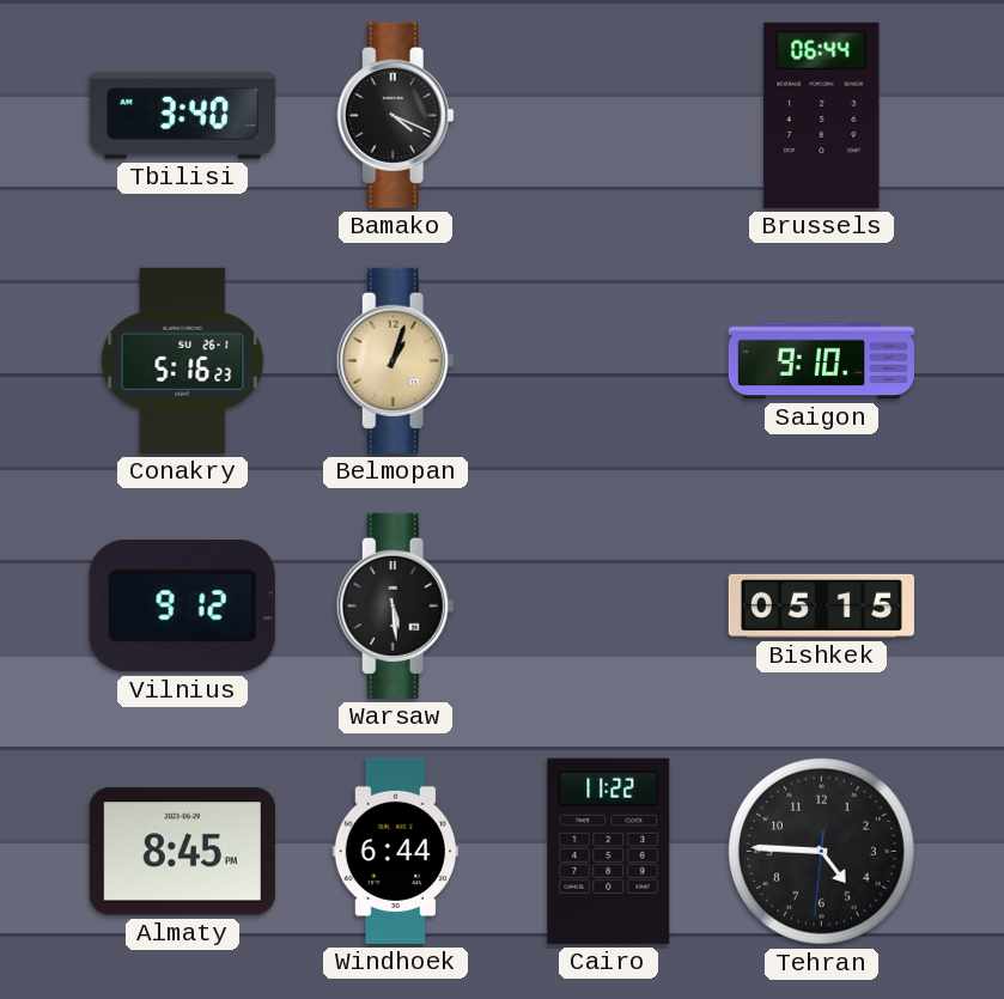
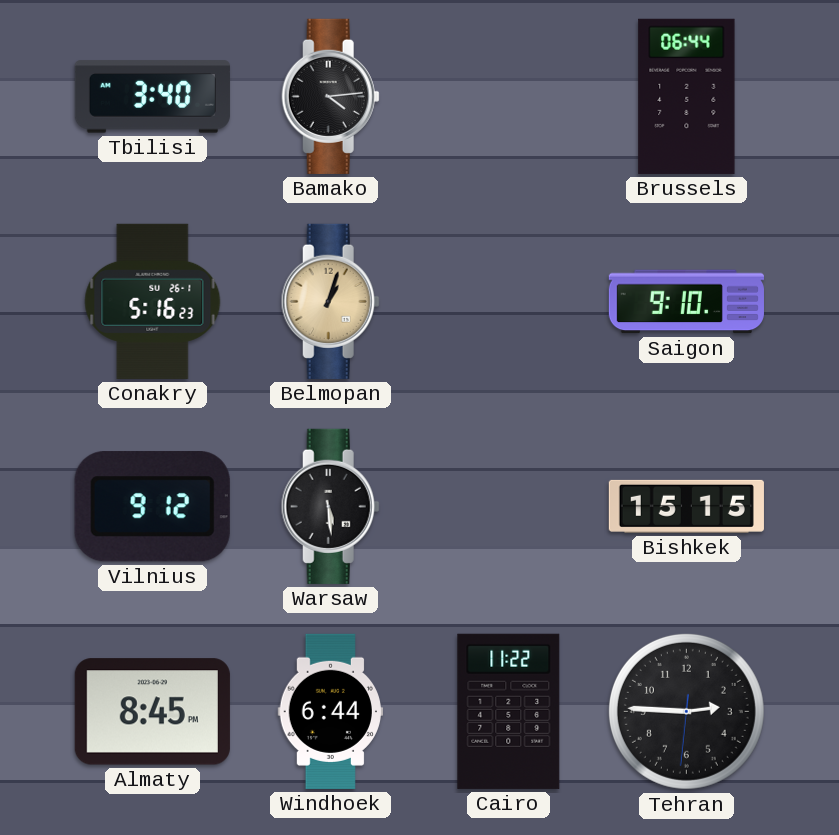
Bamako: 4:19 -> 4:14 (330, 96)
Bishkek: 05:15 -> 15:15 (686, 506)
Tehran: 4:45 -> 2:45 (686, 711)
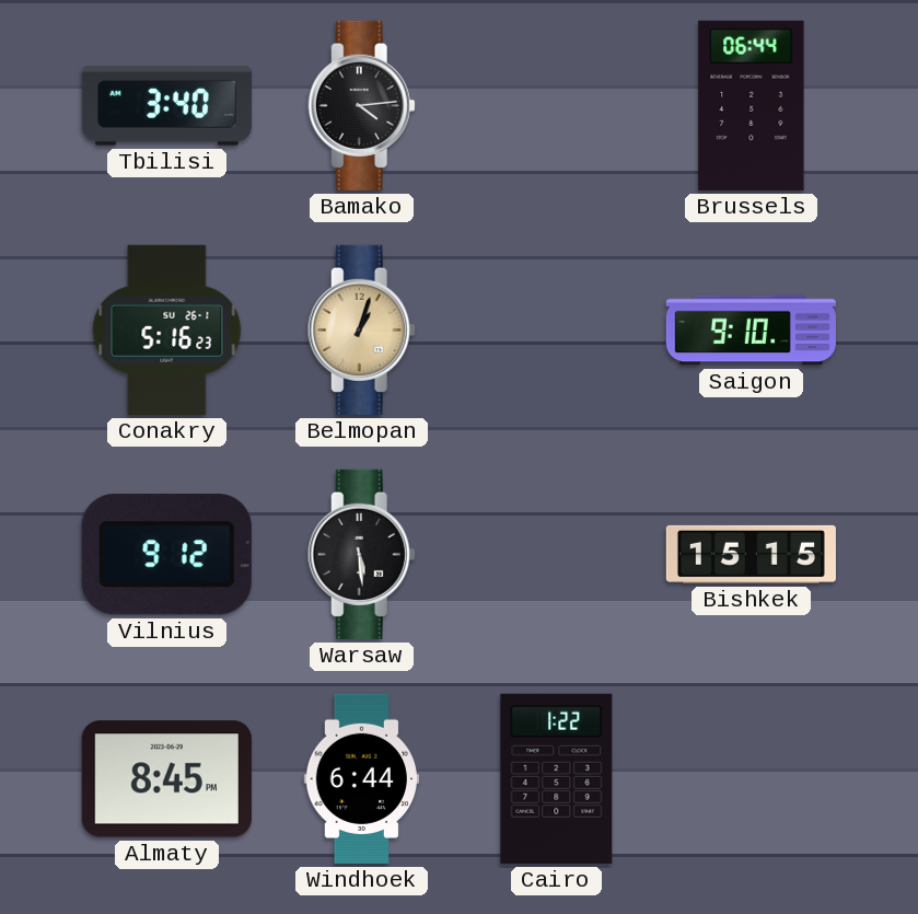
Cairo: 11:22 -> 1:22 (557, 778)
Tehran: 2:45 -> none (686, 711)
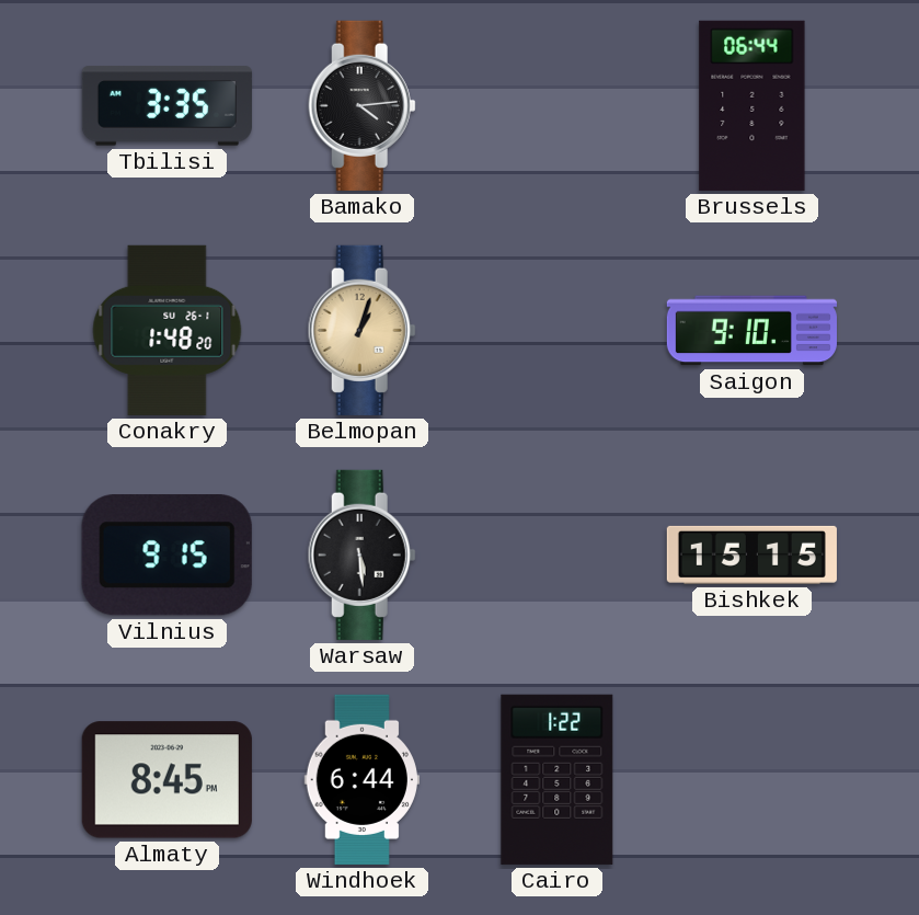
Tbilisi: 3:40 -> 3:35 (166, 106)
Conakry: 5:16 -> 1:48 (168, 330)
Vilnius: 9:12 -> 9:15 (166, 556)
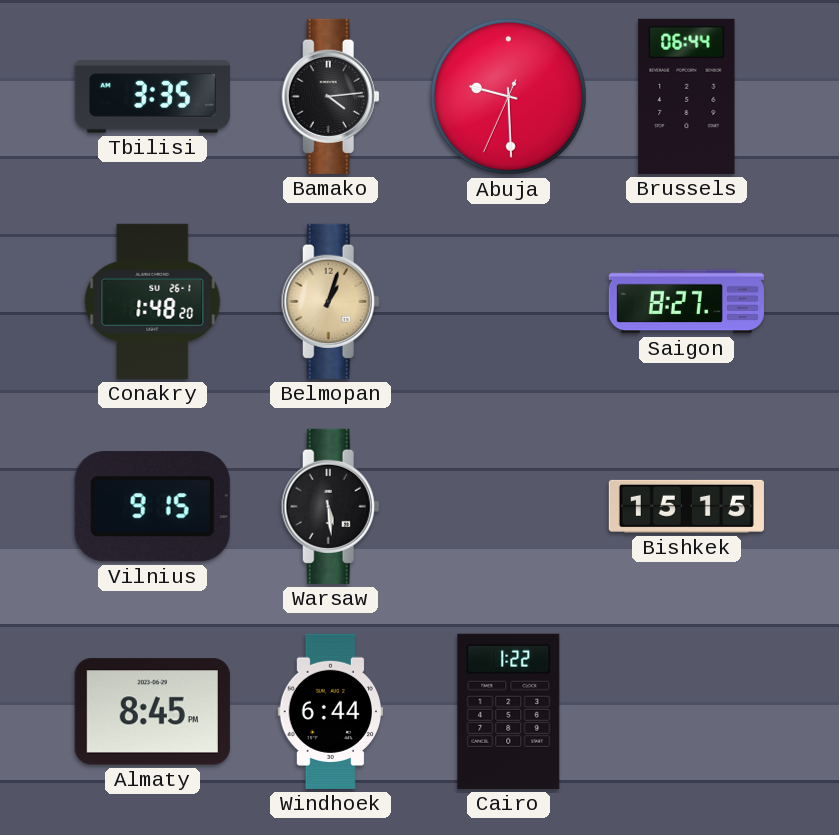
Abuja: none -> 9:29 (508, 96)
Saigon: 9:10 -> 8:27 (686, 302)
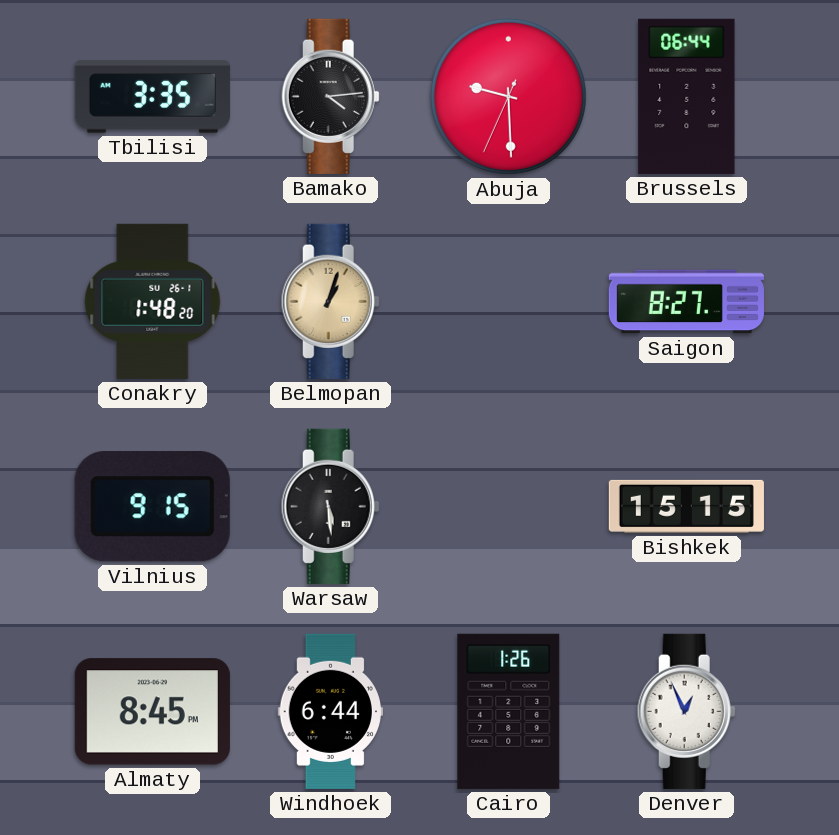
Cairo: 1:22 -> 1:26 (509, 711)
Denver: none -> 12:56 (686, 711)
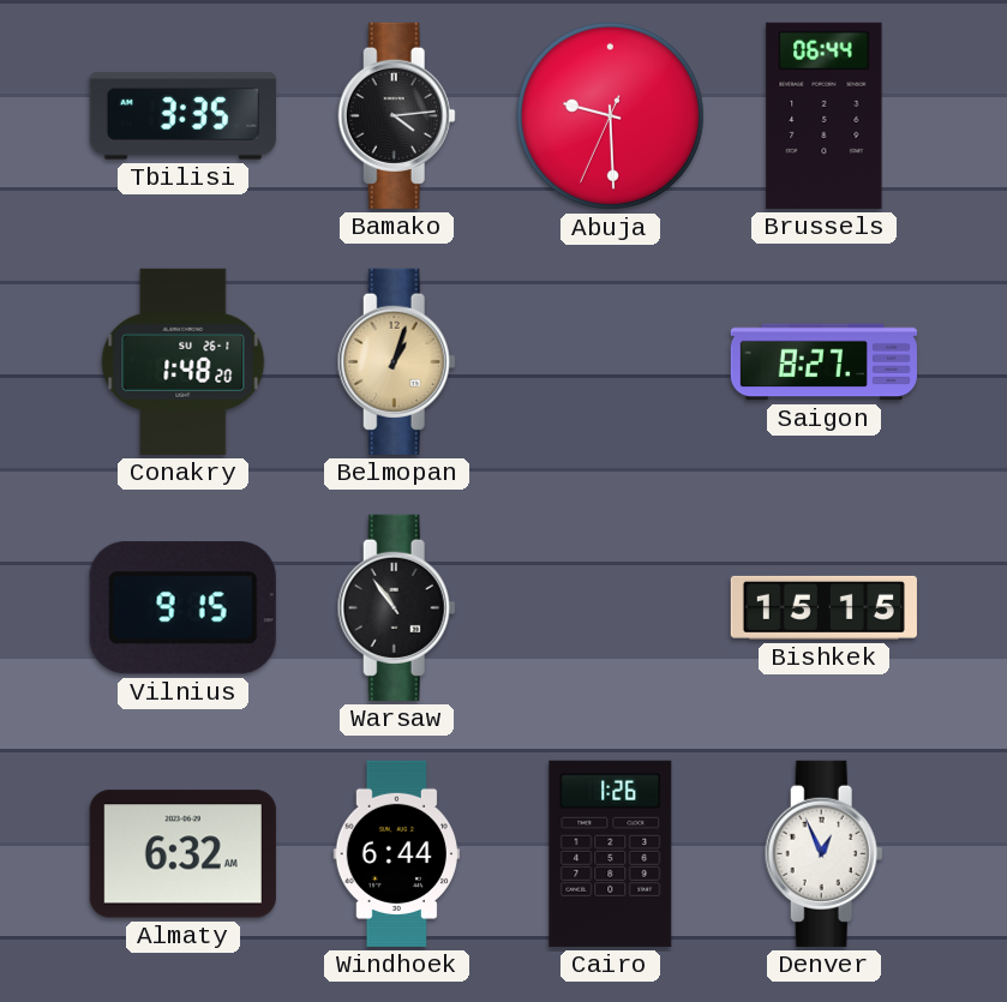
Warsaw: 5:29 -> 10:54 (396, 607)
Almaty: 8:45 -> 6:32 (182, 854)
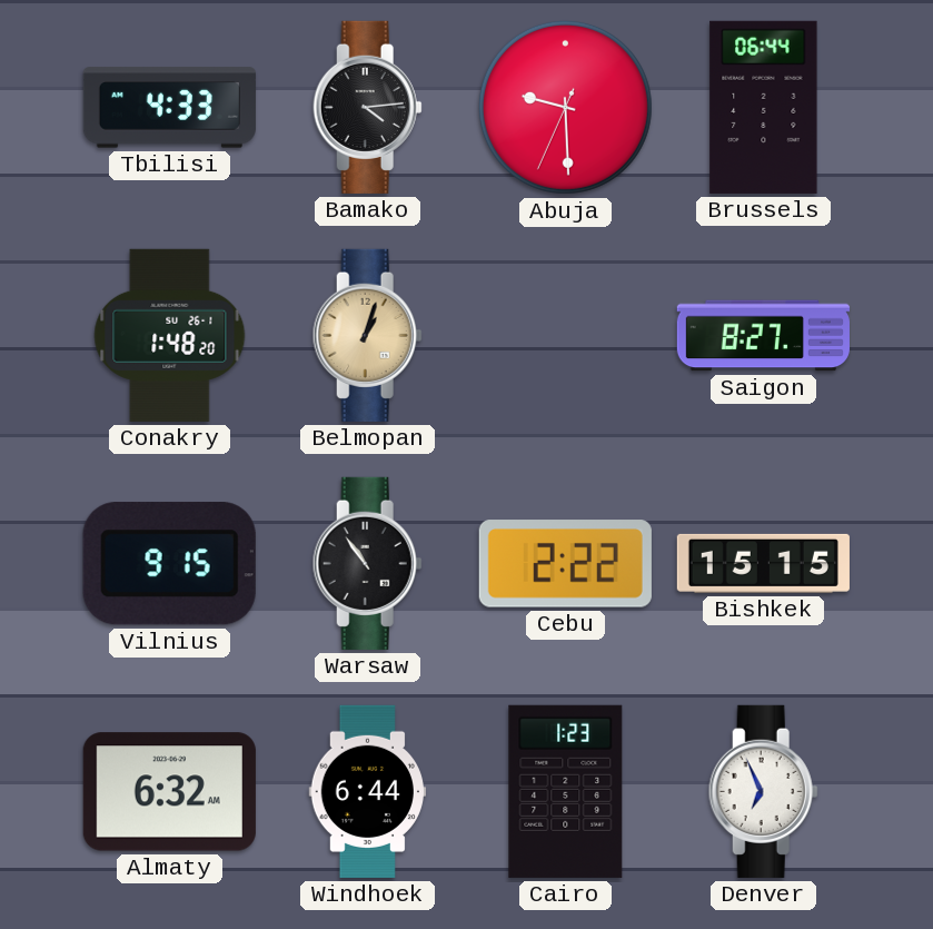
Tbilisi: 3:35 -> 4:33 (169, 108)
Cebu: none -> 2:22 (565, 564)
Cairo: 1:26 -> 1:23 (566, 791)
Denver: 12:56 -> 6:56 (763, 791)
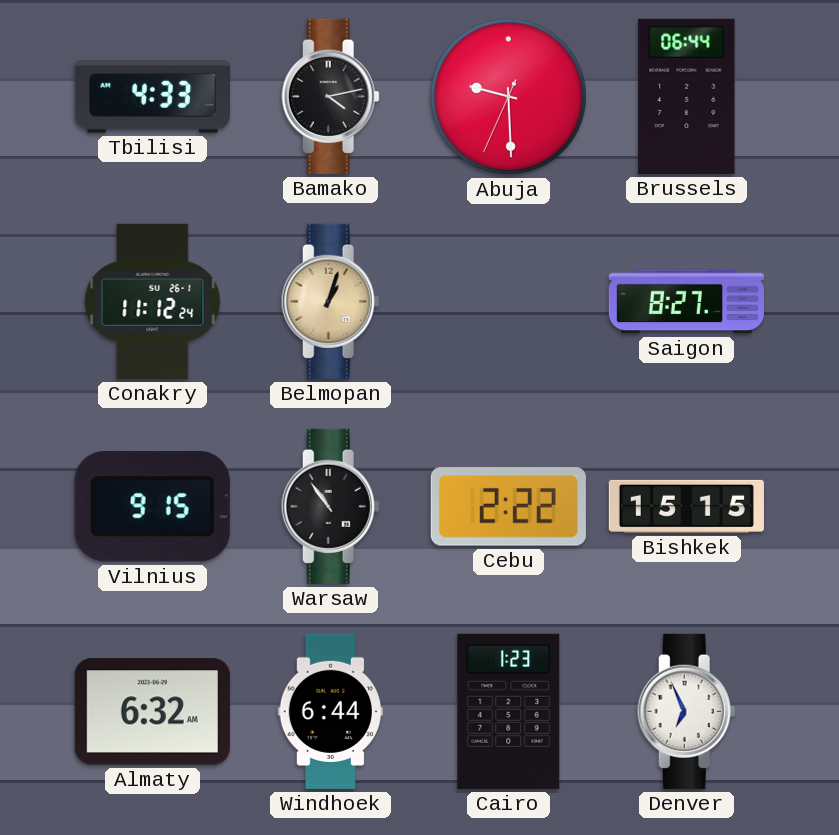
Bamako: 4:14 -> 4:13 (330, 96)
Conakry: 1:48 -> 11:12 (153, 301)
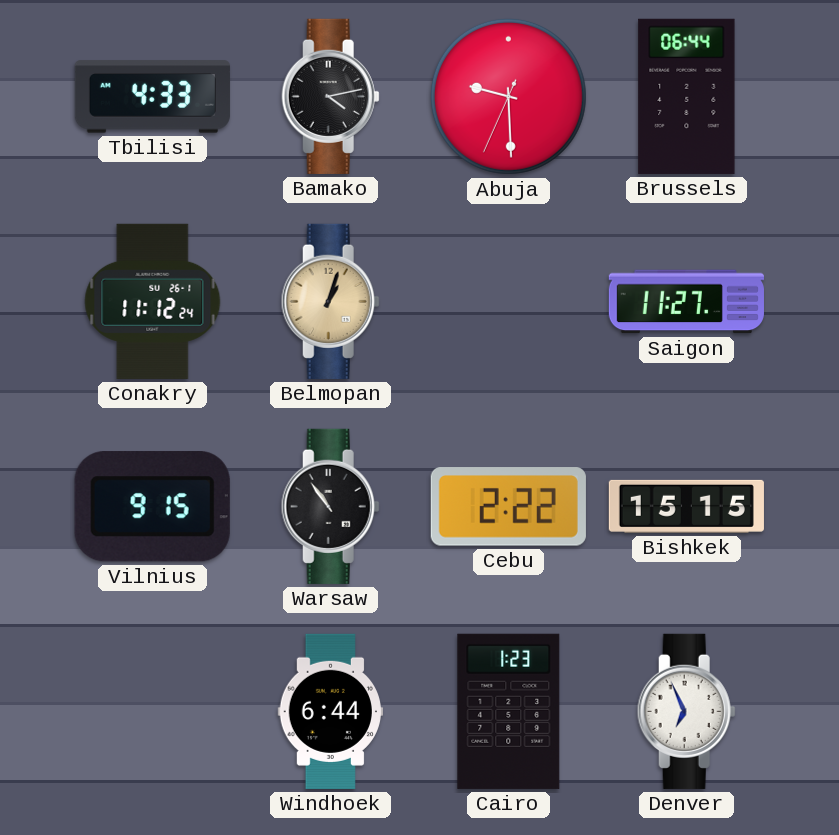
Saigon: 8:27 -> 11:27 (686, 302)
Almaty: 6:32 -> none (152, 712)
